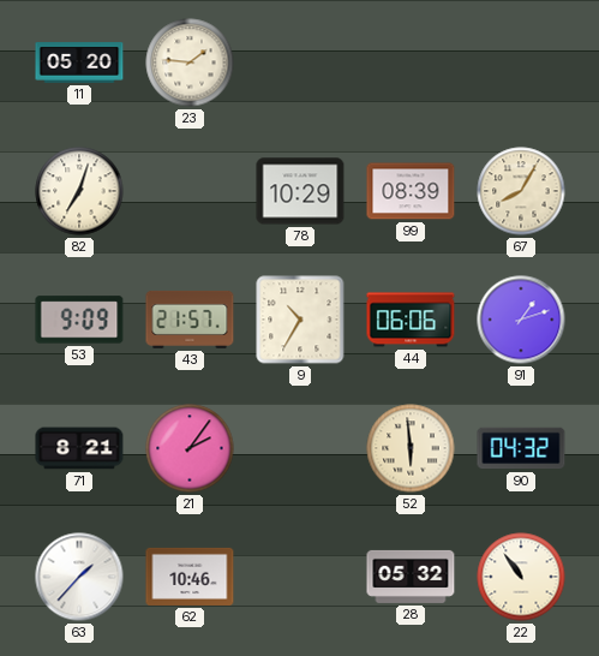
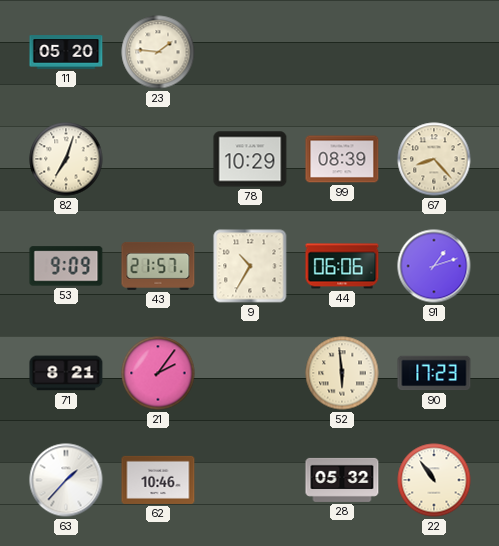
67: 8:05 -> 8:23 (434, 159)
90: 04:32 -> 17:23 (434, 373)
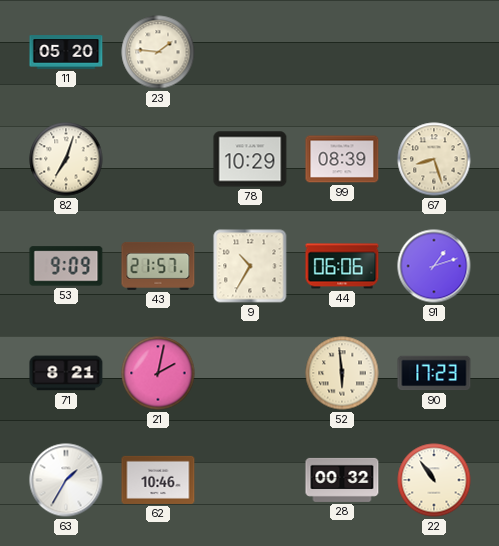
67: 8:23 -> 8:27 (434, 159)
21: 2:06 -> 2:02 (158, 373)
63: 1:37 -> 1:35 (66, 480)
28: 05:32 -> 00:32 (342, 480)
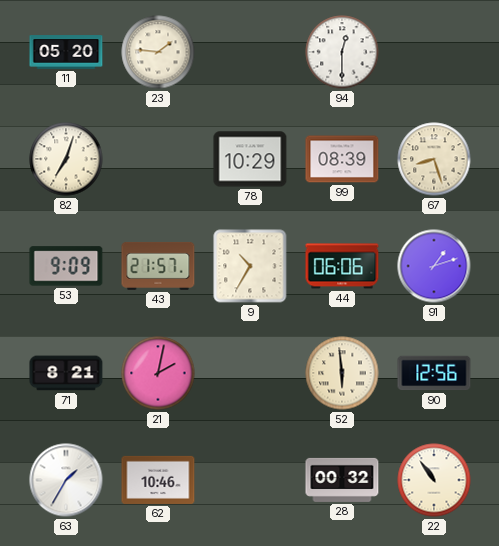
94: none -> 12:30 (342, 52)
90: 17:23 -> 12:56 (434, 373)
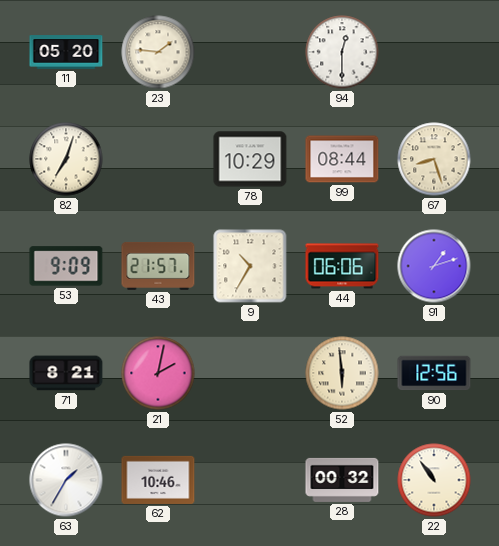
99: 08:39 -> 08:44 (342, 159)
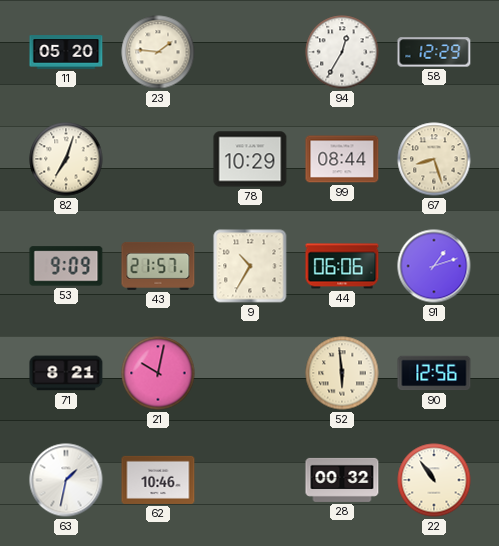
94: 12:30 -> 12:35 (342, 52)
58: none -> 12:29 (434, 52)
21: 2:02 -> 10:02 (158, 373)
63: 1:35 -> 1:32 (66, 480)
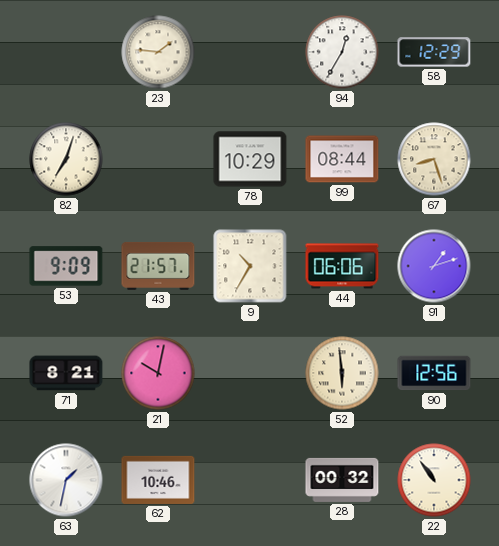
11: 05:20 -> none (66, 52)
